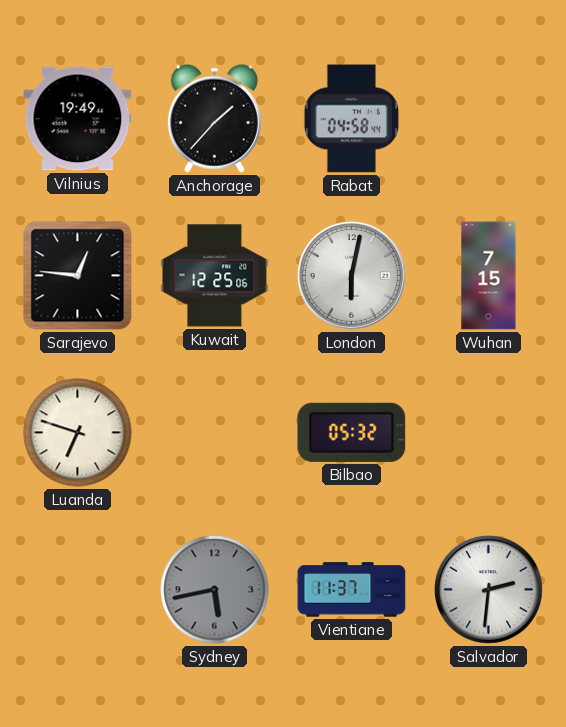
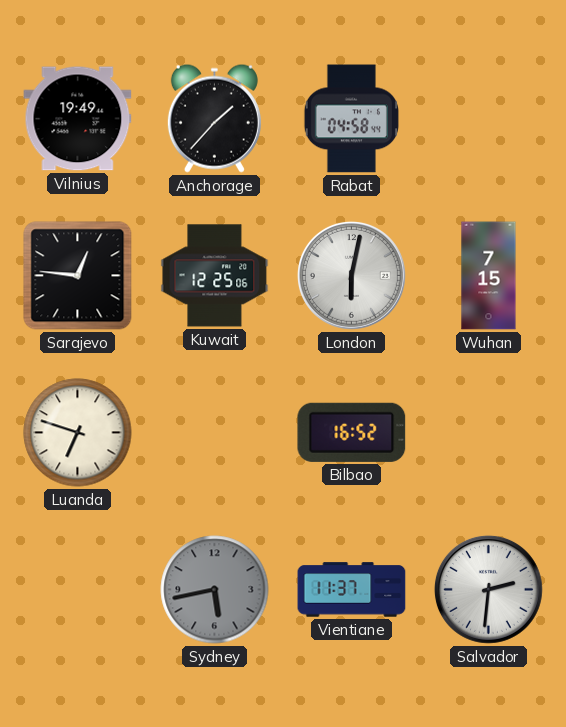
Bilbao: 05:32 -> 16:52 (352, 432)
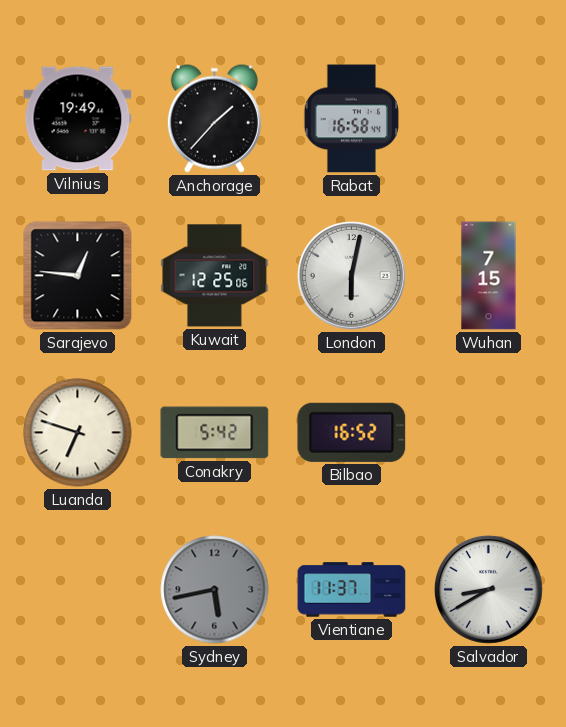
Rabat: 04:58 -> 16:58 (351, 119)
Conakry: none -> 5:42 (215, 433)
Salvador: 2:31 -> 8:40 (488, 589)
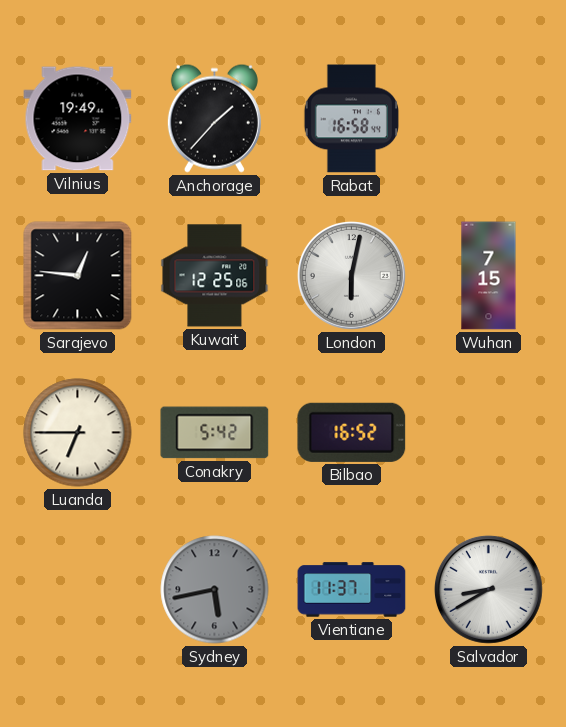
Luanda: 6:48 -> 6:45 (78, 433)
